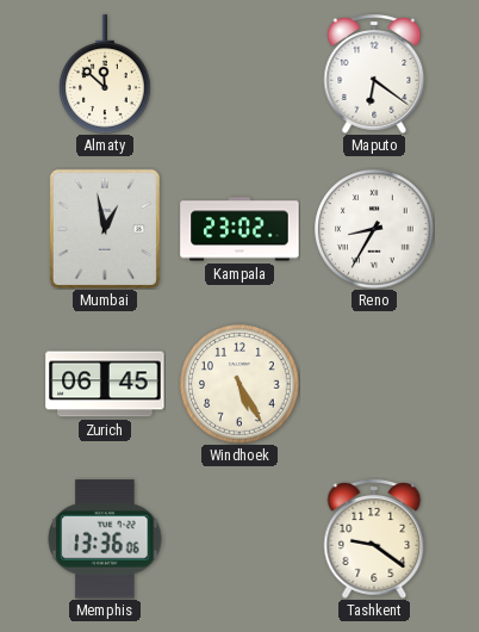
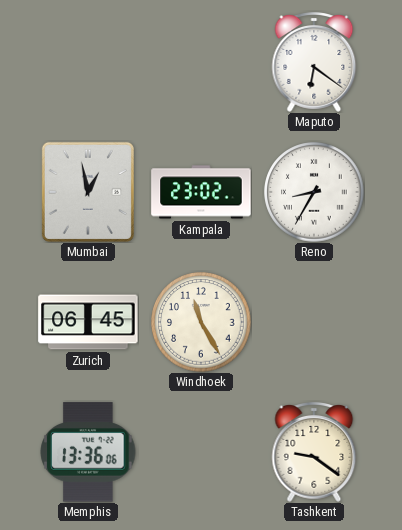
Almaty: 11:52 -> none (106, 74)
Windhoek: 5:25 -> 11:25 (201, 322)
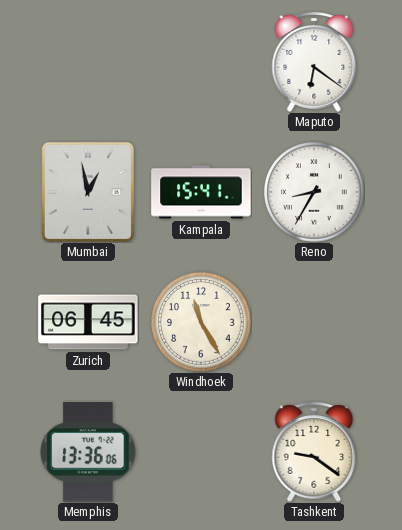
Kampala: 23:02 -> 15:41 (201, 192)
